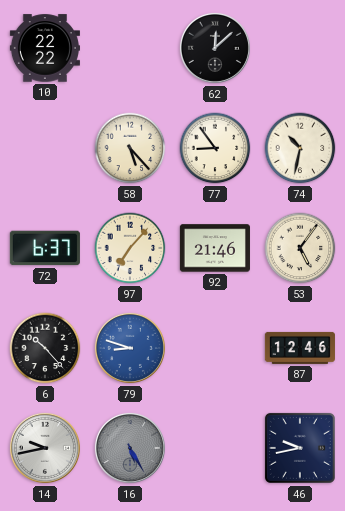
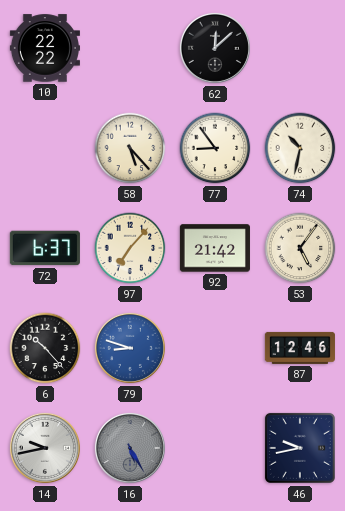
92: 21:46 -> 21:42 (215, 248)
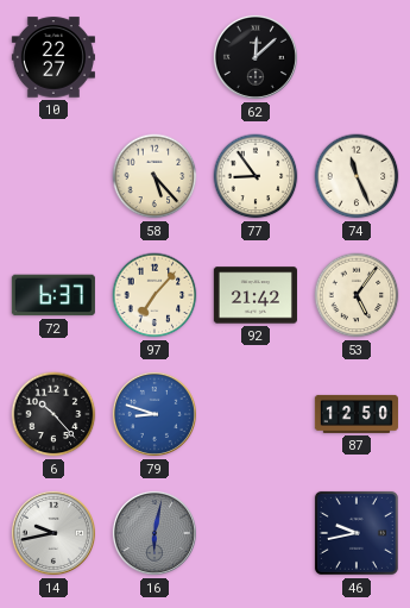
10: 22:22 -> 22:27 (53, 57)
74: 10:32 -> 11:26 (357, 176)
87: 12:46 -> 12:50 (357, 414)
16: 5:25 -> 6:02 (154, 533)
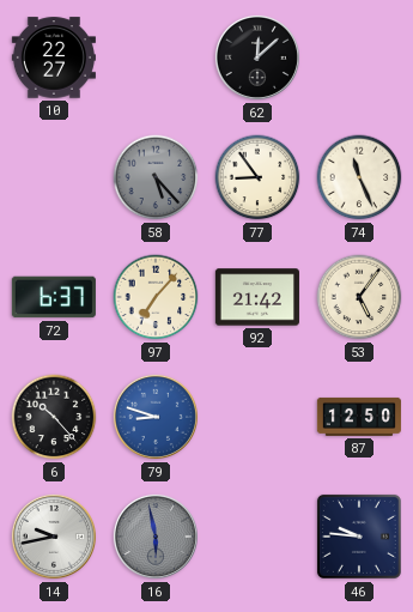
58 dial: cream -> grey (156, 177)
16: 6:02 -> 5:58 (156, 537)
46: 9:43 -> 9:46 (359, 537)
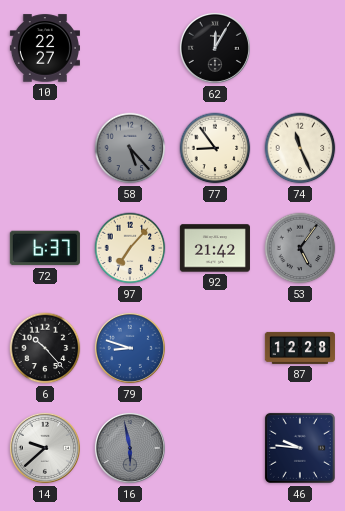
62: 12:08 -> 12:05 (215, 48)
53 dial: cream -> grey (300, 248)
87: 12:50 -> 12:28 (300, 348)
14: 9:43 -> 9:38 (45, 448)
